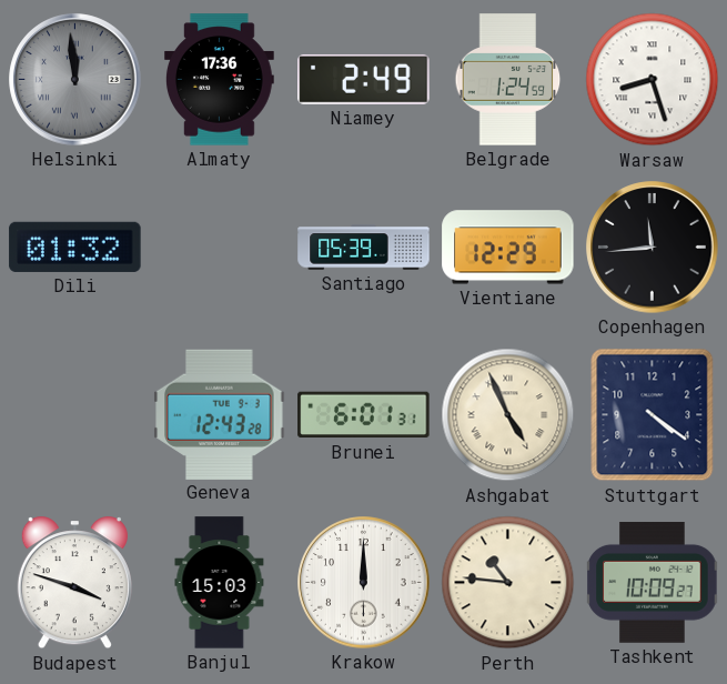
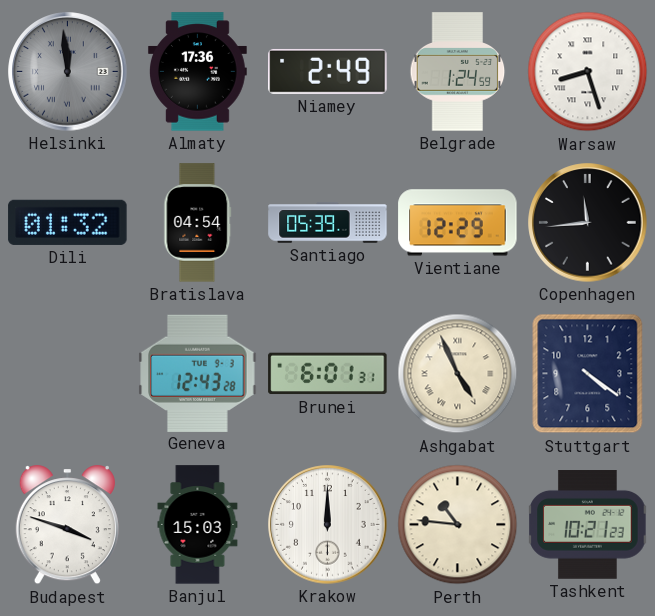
Bratislava: none -> 04:54 (198, 223)
Tashkent: 10:09 -> 10:21 (588, 525)
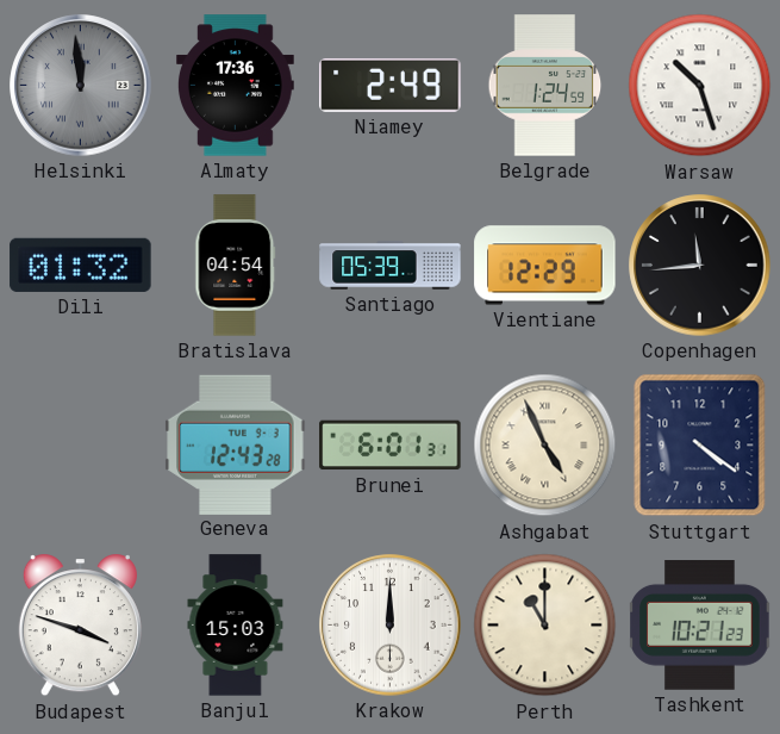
Warsaw: 8:27 -> 10:27 (700, 86)
Perth: 10:46 -> 11:00 (545, 626)
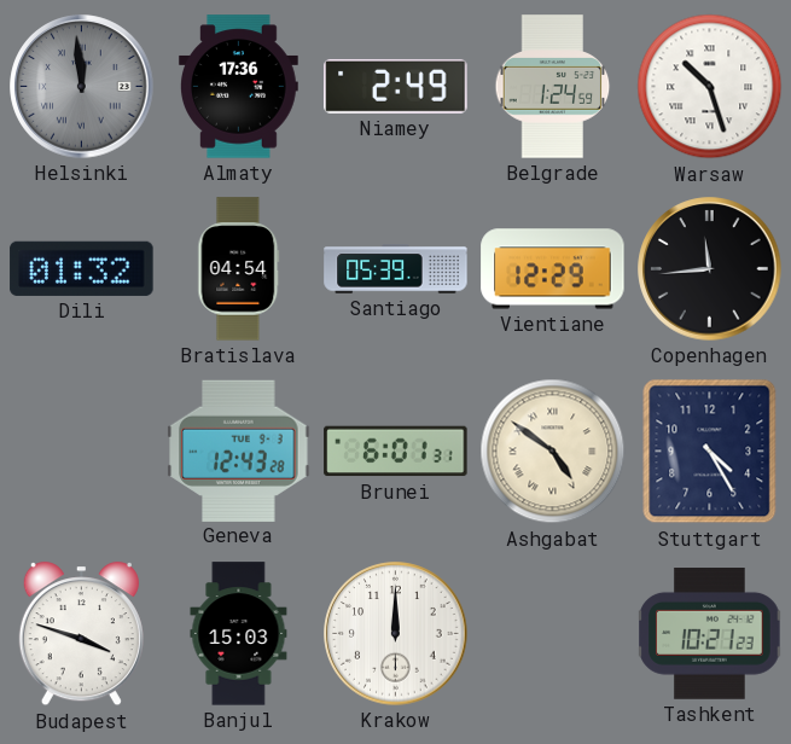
Ashgabat: 4:56 -> 4:51 (553, 452)
Stuttgart: 4:21 -> 4:25 (710, 452)
Perth: 11:00 -> none (545, 626)
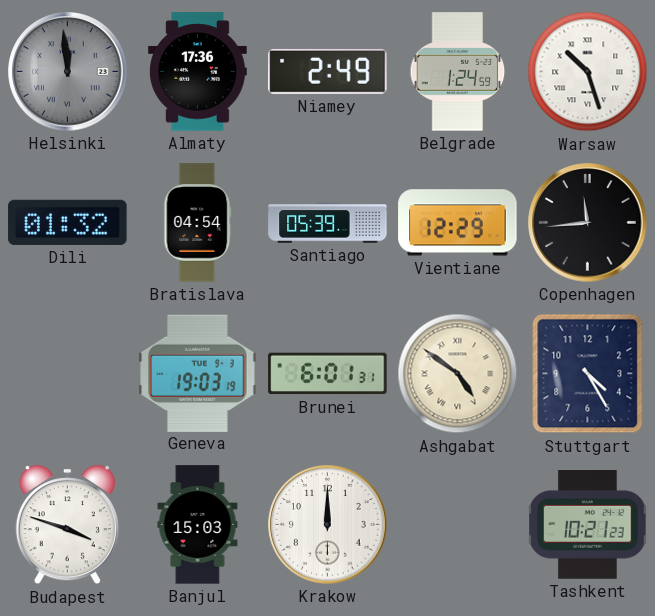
Geneva: 12:43 -> 19:03 (198, 373)
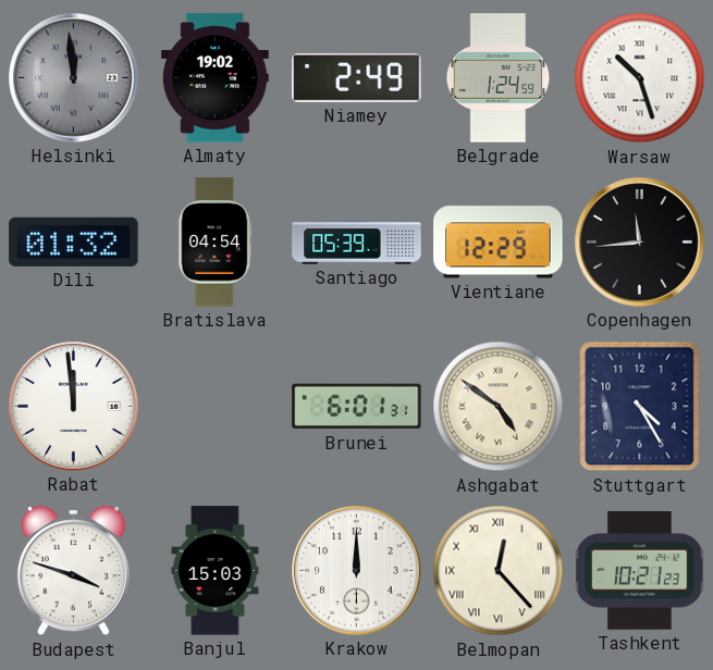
Almaty: 17:36 -> 19:02 (214, 78)
Rabat: none -> 11:59 (74, 407)
Geneva: 19:03 -> none (198, 373)
Belmopan: none -> 12:23 (499, 571)
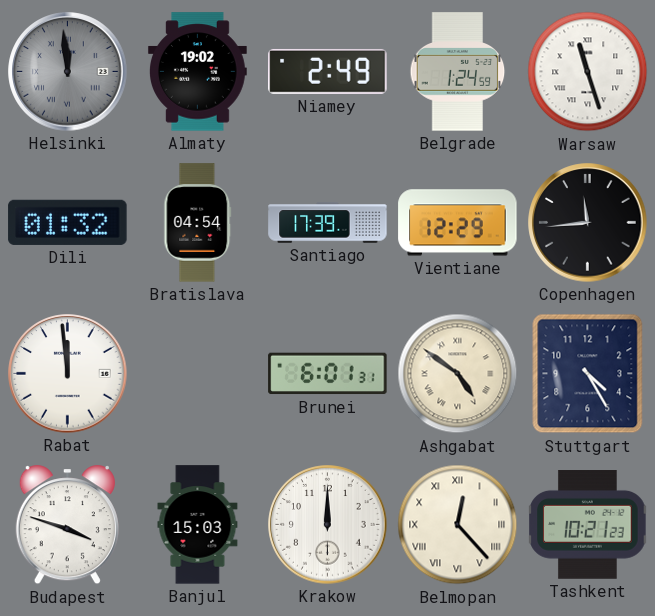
Warsaw: 10:27 -> 11:27 (588, 72)
Santiago: 05:39 -> 17:39 (328, 223)
